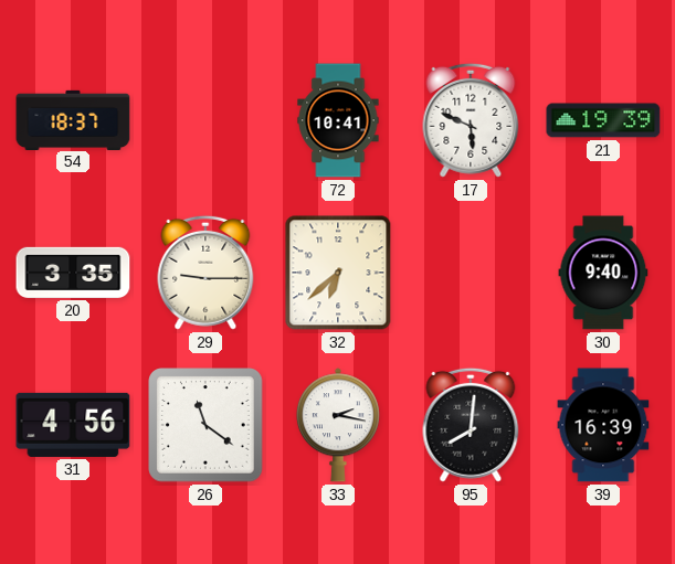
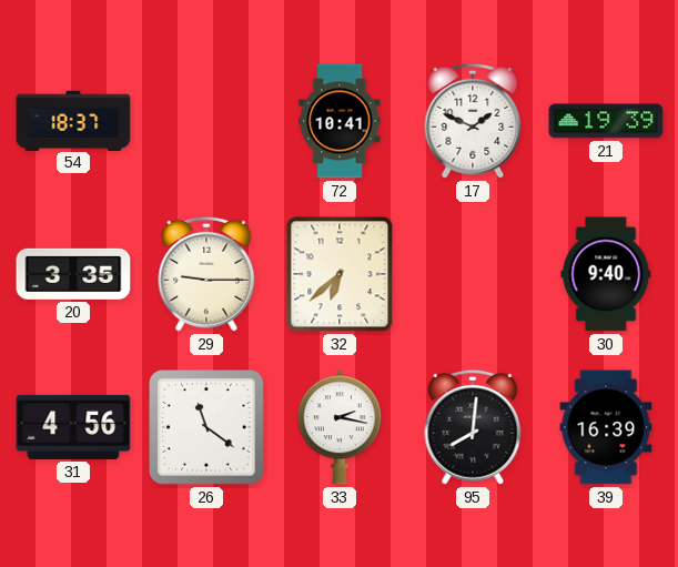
17: 5:49 -> 1:49 (473, 121)
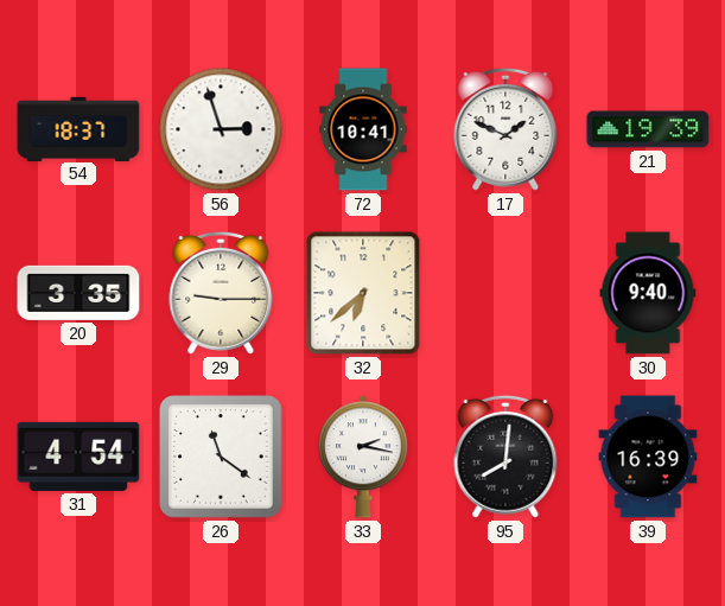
56: none -> 2:57 (221, 129)
31: 4:56 -> 4:54 (78, 457)
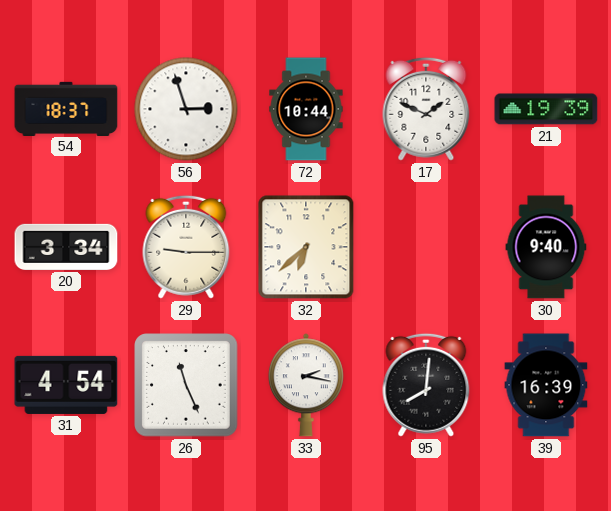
72: 10:41 -> 10:44 (306, 109)
20: 3:35 -> 3:34 (66, 247)
26: 11:21 -> 11:26 (186, 385)
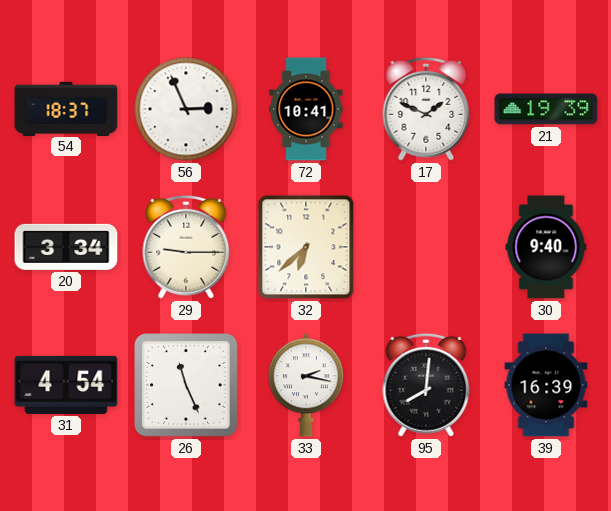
56: 2:57 -> 2:56 (186, 109)
72: 10:44 -> 10:41 (306, 109)
